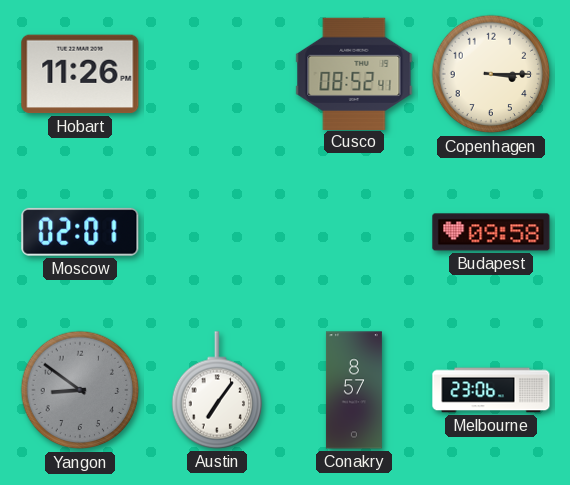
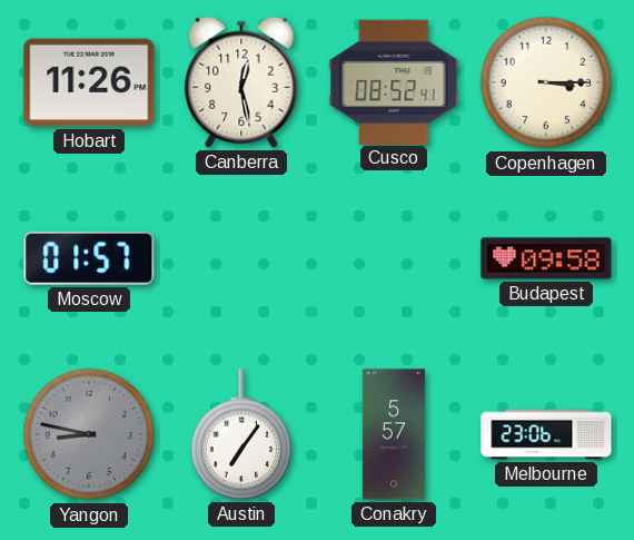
Canberra: none -> 12:28 (241, 82)
Moscow: 02:01 -> 01:57 (89, 258)
Yangon: 8:51 -> 8:47 (89, 434)
Conakry: 8:57 -> 5:57 (394, 434)
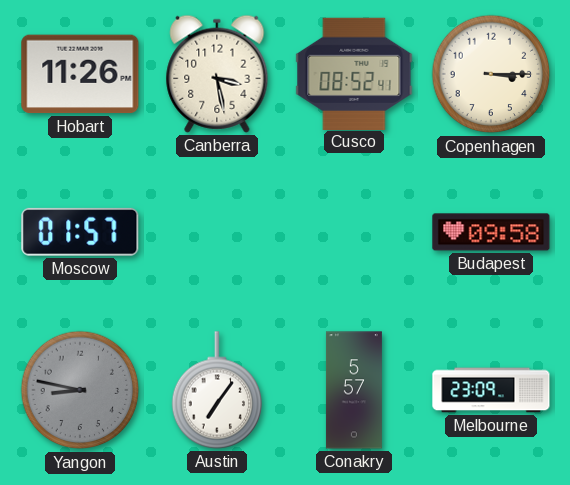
Canberra: 12:28 -> 3:28 (217, 74)
Melbourne: 23:06 -> 23:09 (491, 390)
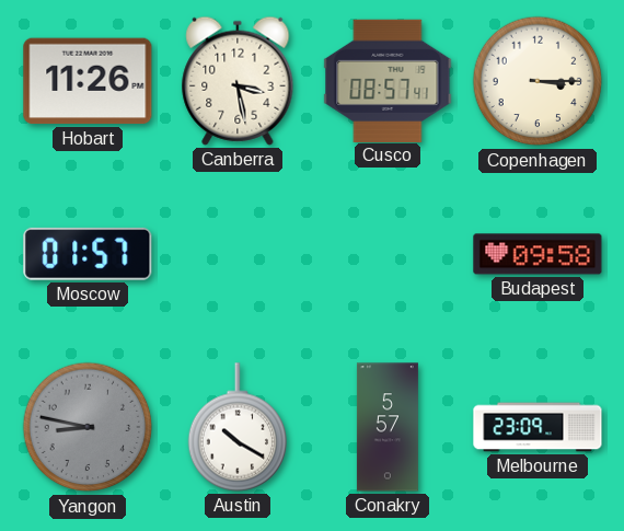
Cusco: 08:52 -> 08:57 (388, 80)
Austin: 7:06 -> 10:20 (238, 427)
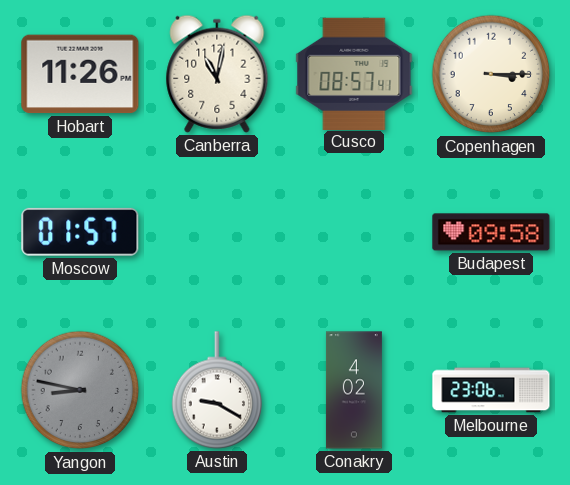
Canberra: 3:28 -> 11:02 (217, 74)
Austin: 10:20 -> 9:20 (217, 390)
Conakry: 5:57 -> 4:02 (354, 390)
Melbourne: 23:09 -> 23:06 (491, 390)
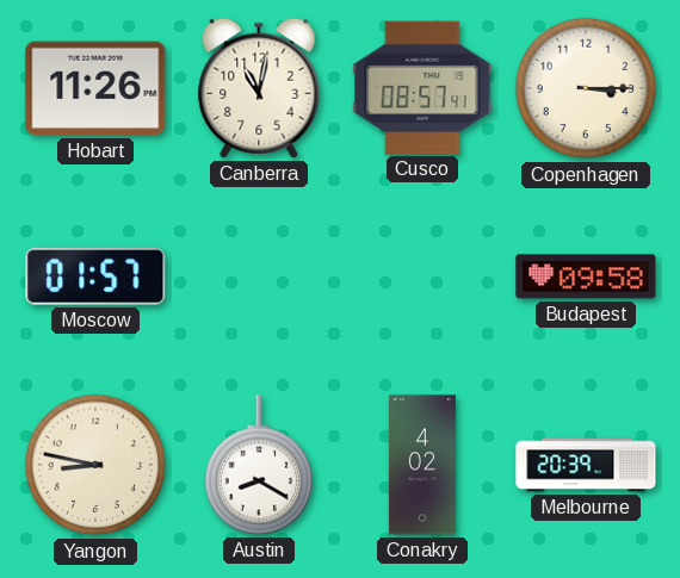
Yangon dial: grey -> cream (95, 465)
Austin: 9:20 -> 8:20 (259, 465)
Melbourne: 23:06 -> 20:39 (586, 465)
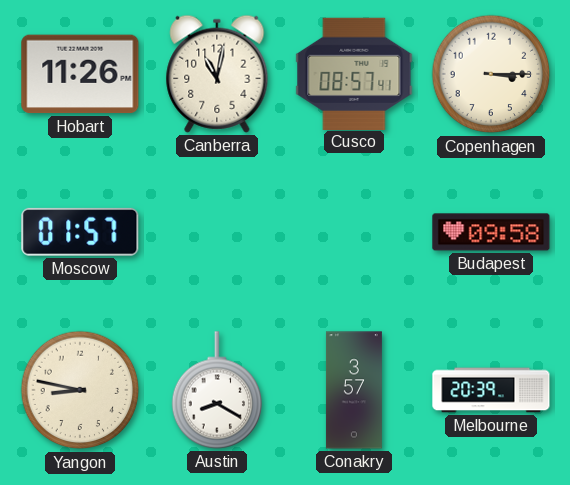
Conakry: 4:02 -> 3:57 (354, 390)
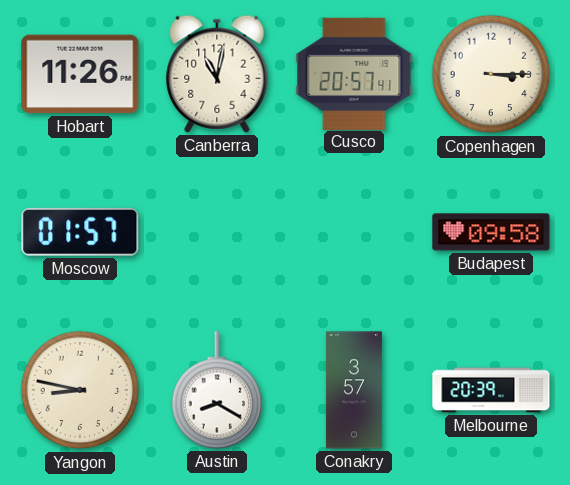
Cusco: 08:57 -> 20:57 (354, 73)
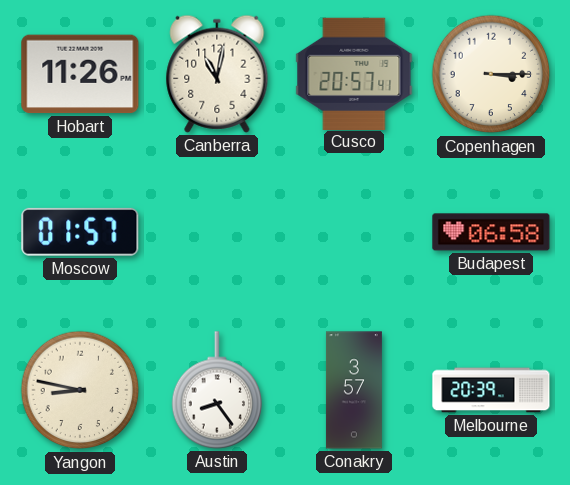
Budapest: 09:58 -> 06:58 (491, 232)
Austin: 8:20 -> 8:24 (217, 390)
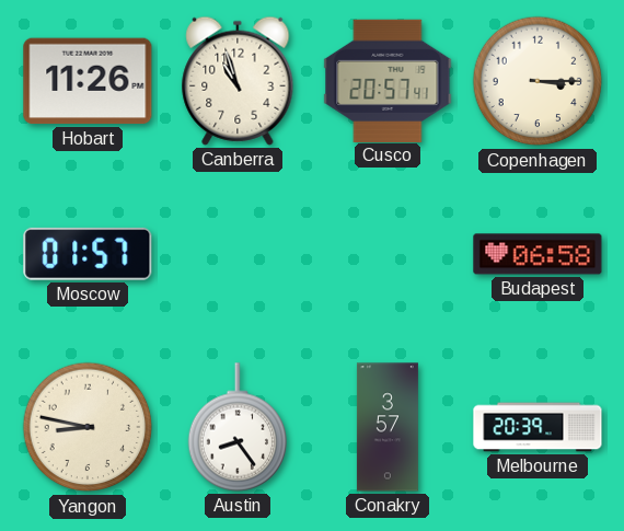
Canberra: 11:02 -> 10:57 (238, 81)
